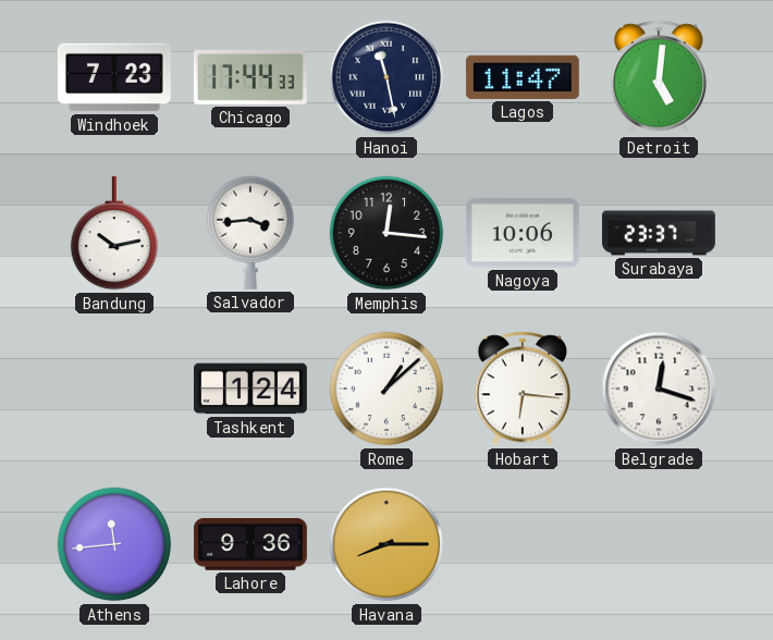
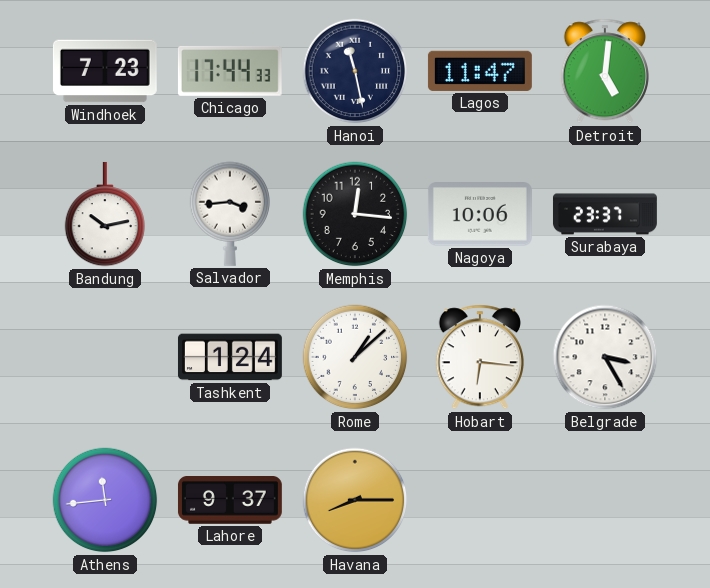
Belgrade: 12:18 -> 3:25 (605, 357)
Lahore: 9:36 -> 9:37 (230, 501)
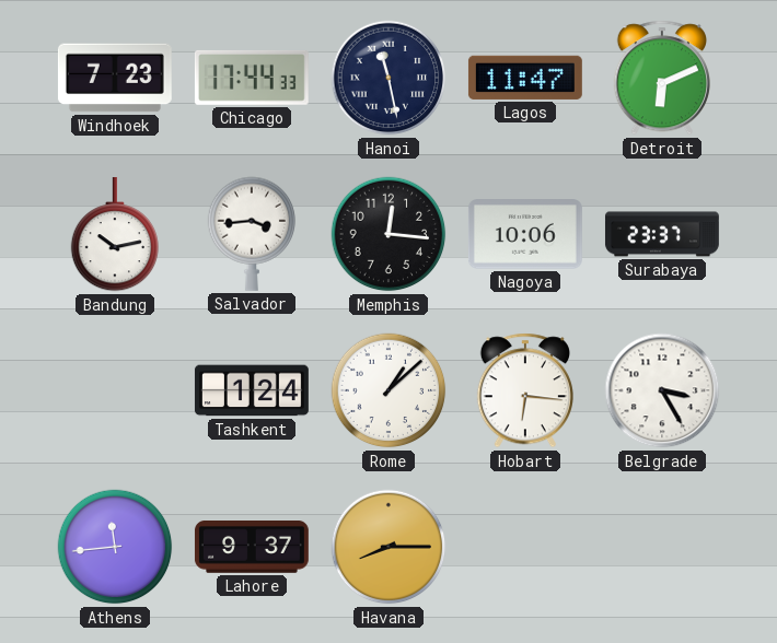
Detroit: 5:01 -> 6:11 (662, 78)
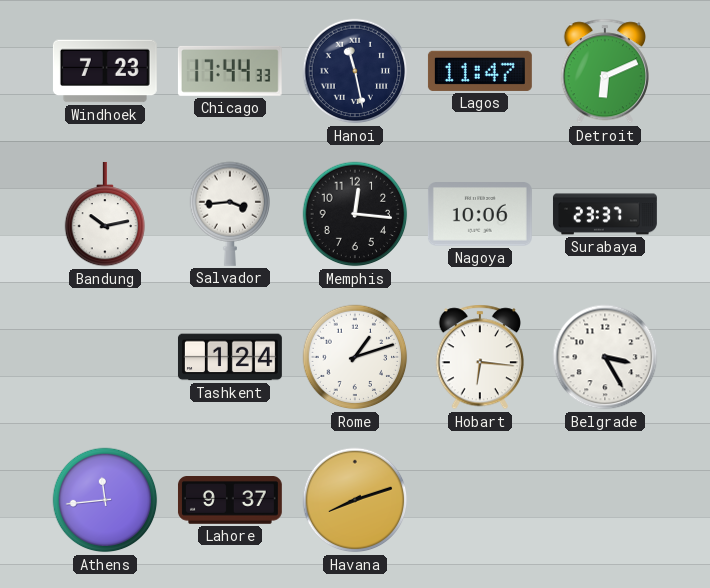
Rome: 1:08 -> 1:12 (355, 357)
Havana: 8:15 -> 8:12 (355, 500)
